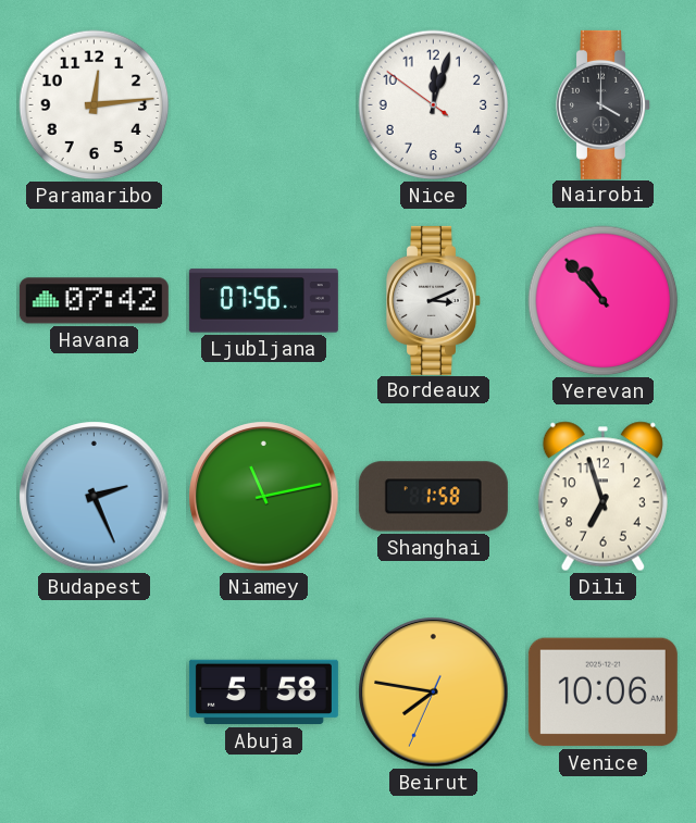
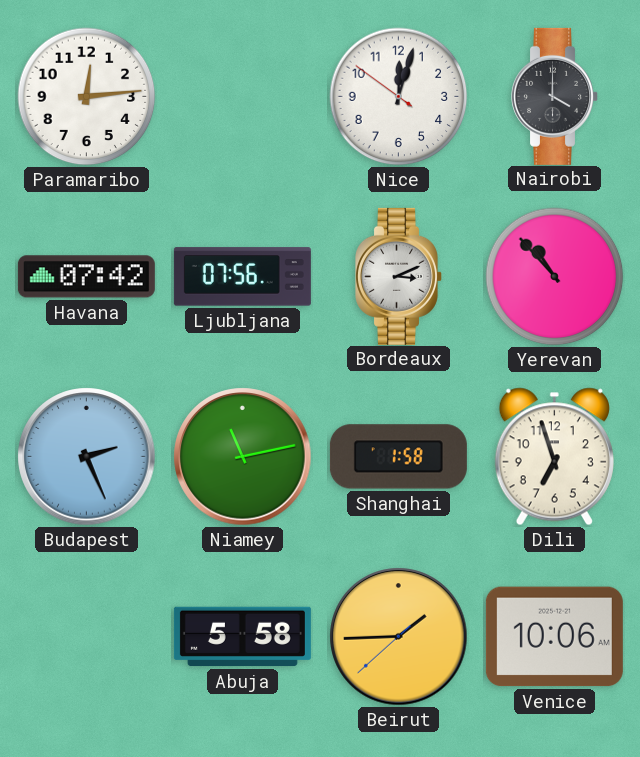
Beirut: 7:46 -> 1:44 (399, 637)
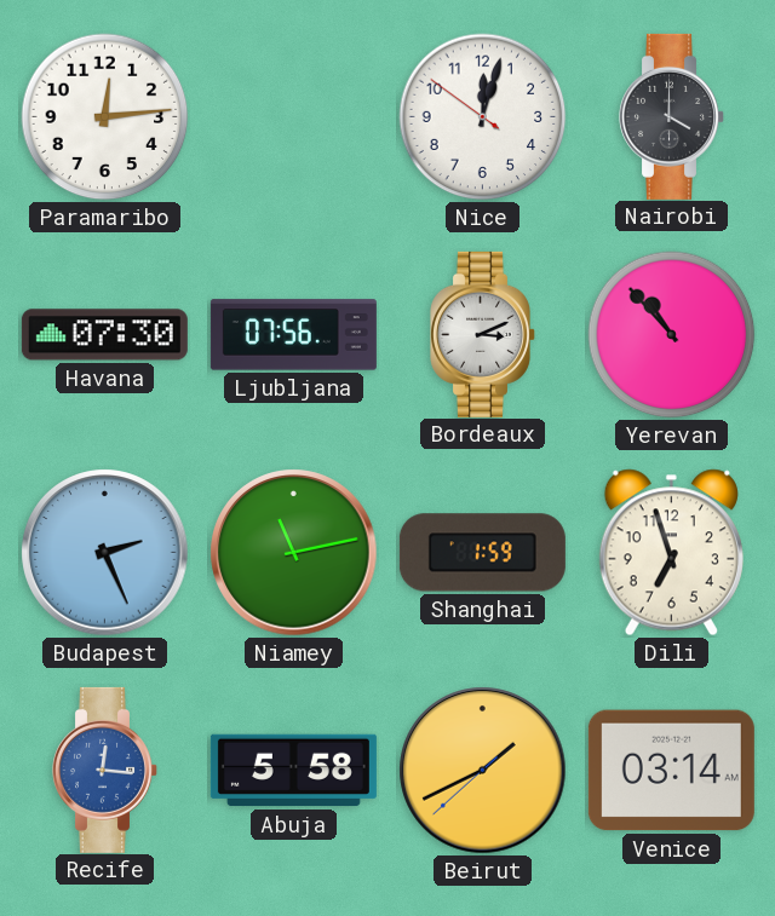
Havana: 07:42 -> 07:30 (104, 335)
Shanghai: 1:58 -> 1:59 (482, 553)
Recife: none -> 12:16 (105, 770)
Beirut: 1:44 -> 1:40 (483, 771)
Venice: 10:06 -> 03:14 (671, 771)
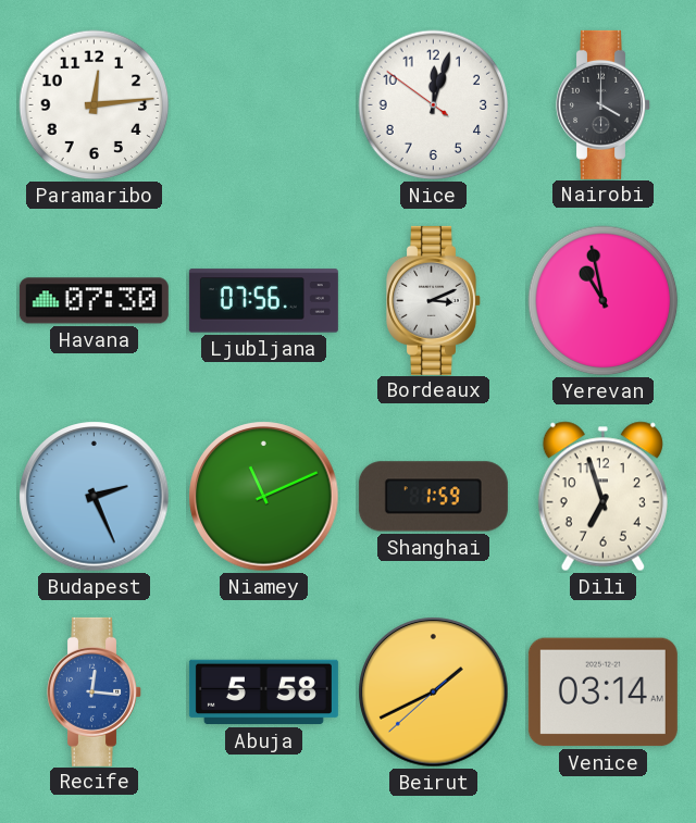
Yerevan: 10:53 -> 10:58 (604, 301)
Niamey: 11:13 -> 11:11 (264, 497)
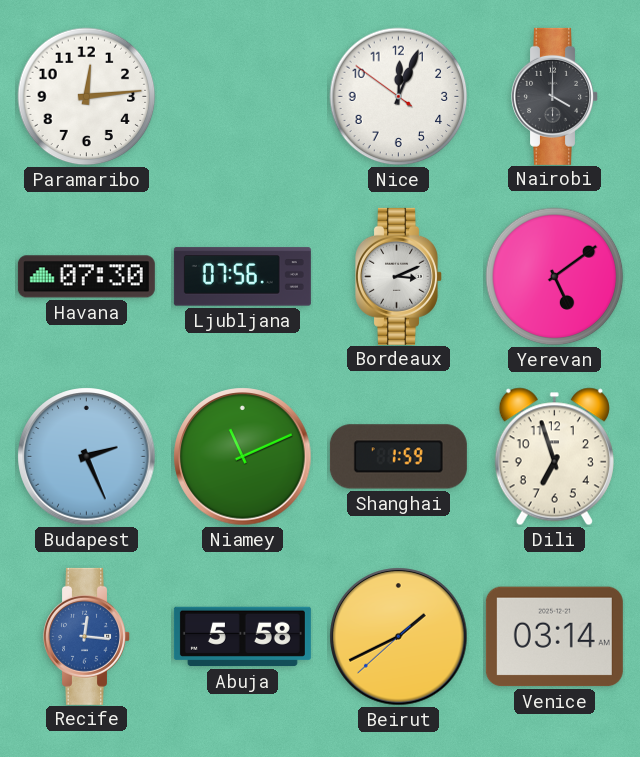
Nice: 12:02 -> 12:03 (399, 97)
Yerevan: 10:58 -> 5:09 (555, 277)
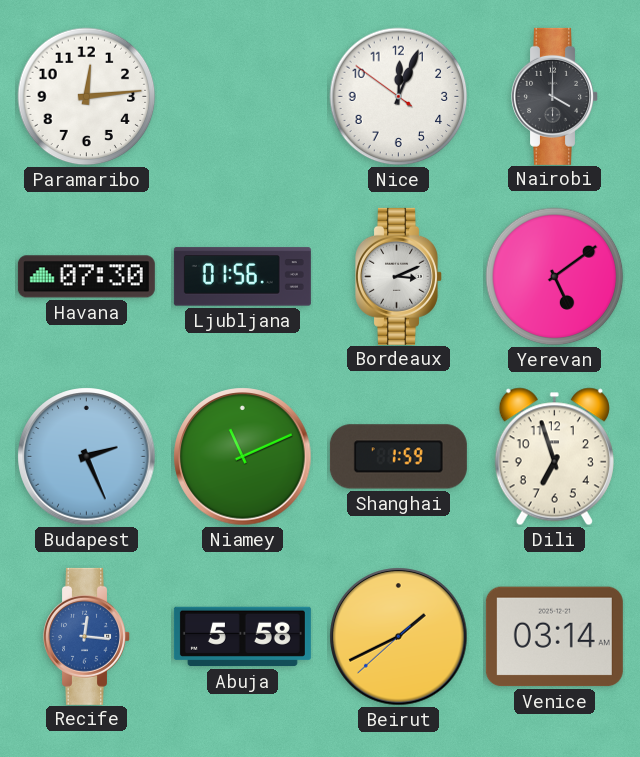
Ljubljana: 07:56 -> 01:56 (242, 277)
